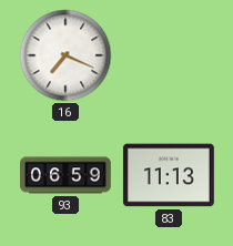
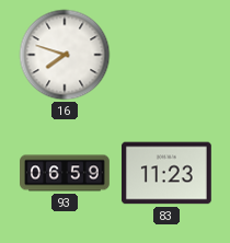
16: 7:19 -> 7:48 (65, 55)
83: 11:13 -> 11:23 (166, 173)
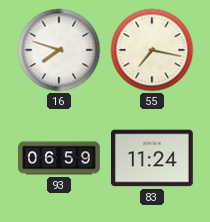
55: none -> 7:17 (152, 50)
83: 11:23 -> 11:24 (152, 158)
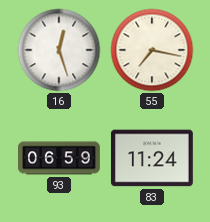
16: 7:48 -> 12:27 (59, 50)
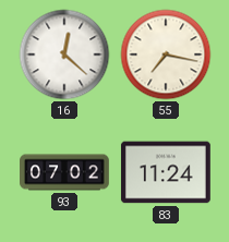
16: 12:27 -> 12:22 (64, 55)
93: 06:59 -> 07:02 (65, 172)
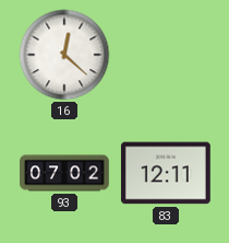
55: 7:17 -> none (166, 55)
83: 11:24 -> 12:11 (166, 173)
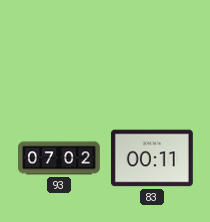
16: 12:22 -> none (64, 55)
83: 12:11 -> 00:11 (152, 158)
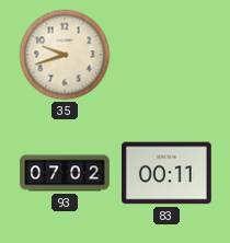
35: none -> 9:42 (65, 55)
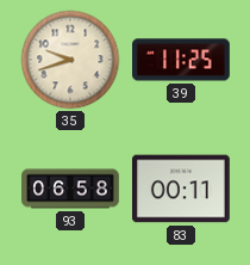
39: none -> 11:25 (182, 60)
93: 07:02 -> 06:58 (71, 189)
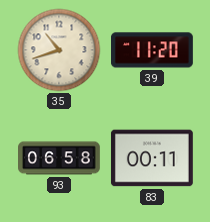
35: 9:42 -> 10:42 (59, 50)
39: 11:25 -> 11:20 (153, 50)
